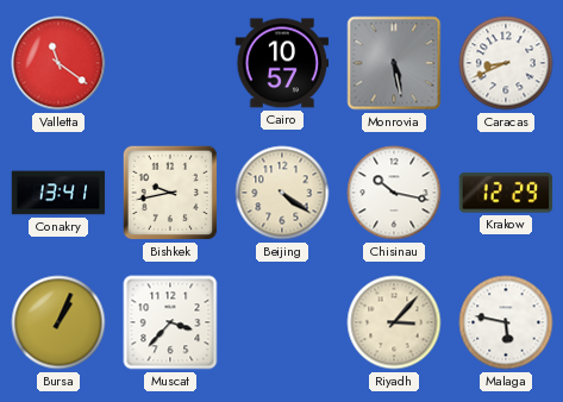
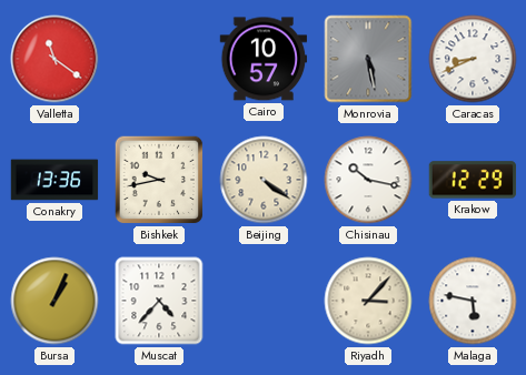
Conakry: 13:41 -> 13:36 (54, 180)
Muscat: 3:37 -> 4:37 (159, 301)
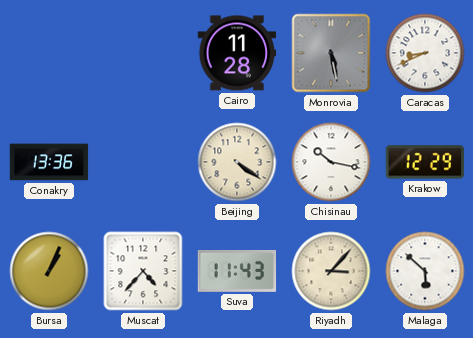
Valletta: 11:21 -> none (54, 59)
Cairo: 10:57 -> 11:28 (237, 53)
Bishkek: 9:43 -> none (159, 180)
Suva: none -> 11:43 (237, 272)
Malaga: 5:47 -> 5:52 (425, 271)
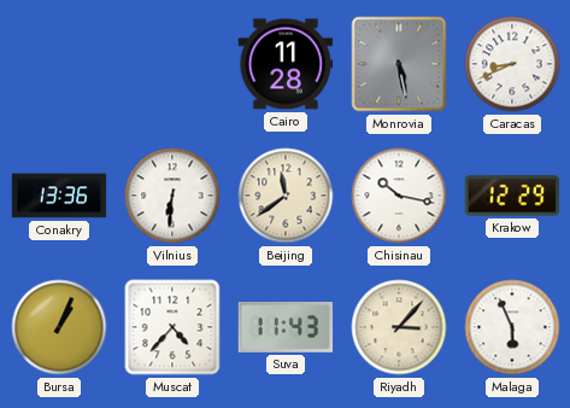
Vilnius: none -> 6:31 (172, 196)
Beijing: 4:21 -> 11:39 (286, 196)
Malaga: 5:52 -> 5:56 (512, 327)
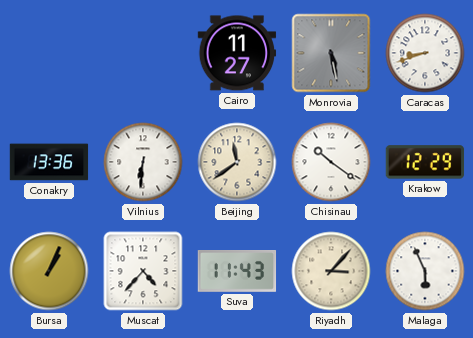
Cairo: 11:28 -> 11:27 (237, 53)
Caracas: 8:41 -> 8:42 (425, 53)
Chisinau: 10:17 -> 10:21 (331, 162)
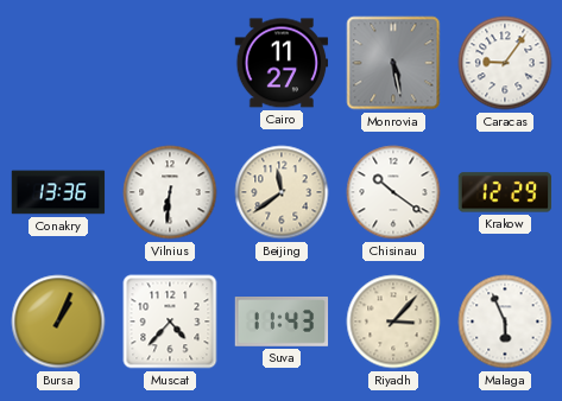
Caracas: 8:42 -> 9:06 (505, 63)
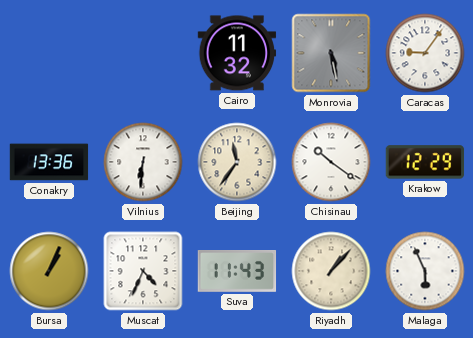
Cairo: 11:27 -> 11:32 (237, 53)
Beijing: 11:39 -> 11:36 (237, 162)
Muscat: 4:37 -> 4:34 (143, 271)
Riyadh: 3:07 -> 1:07 (331, 271)
